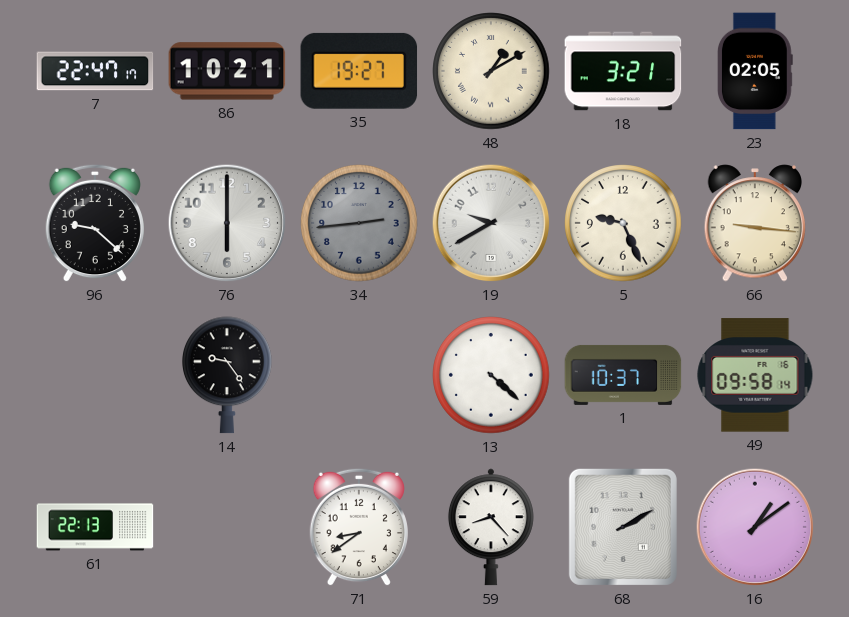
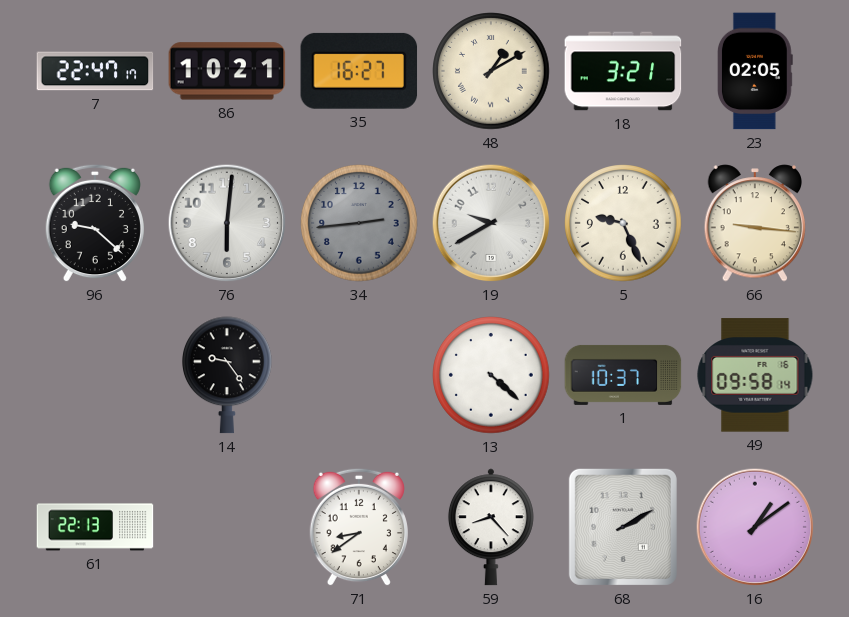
35: 19:27 -> 16:27 (359, 71)
76: 6:00 -> 6:01 (227, 223)
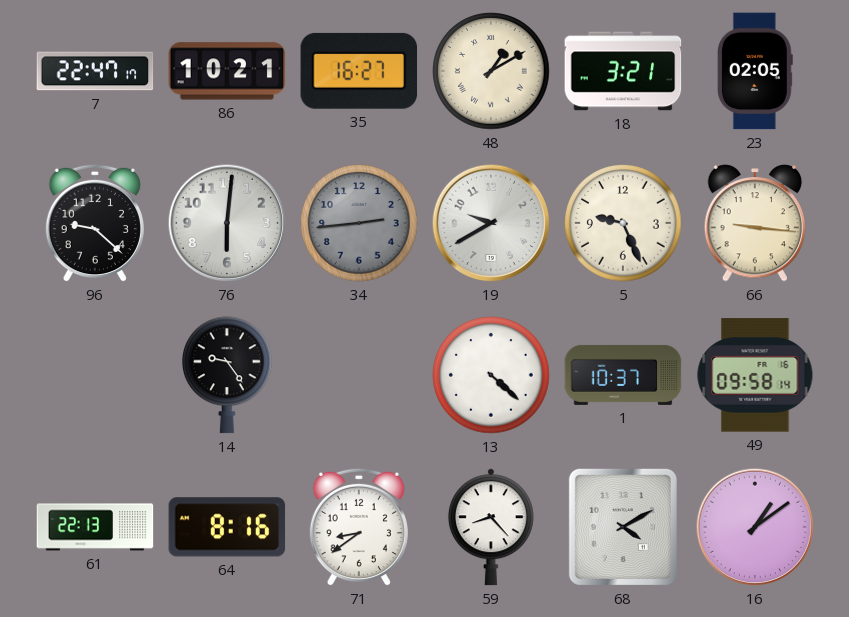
64: none -> 8:16 (227, 527)
68: 2:10 -> 4:10 (623, 527)
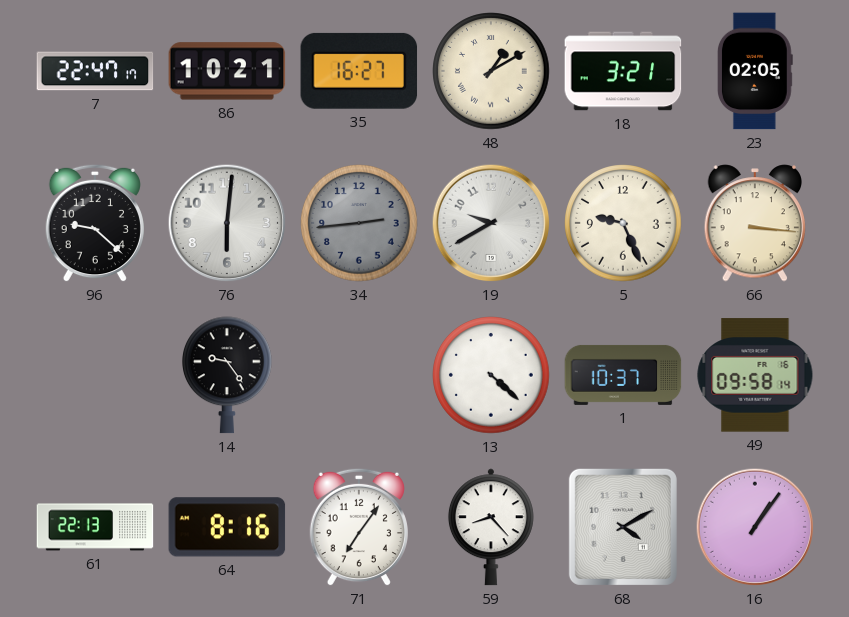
66: 9:16 -> 3:16 (755, 223)
71: 8:39 -> 7:06 (359, 527)
16: 1:09 -> 1:06 (755, 527)
